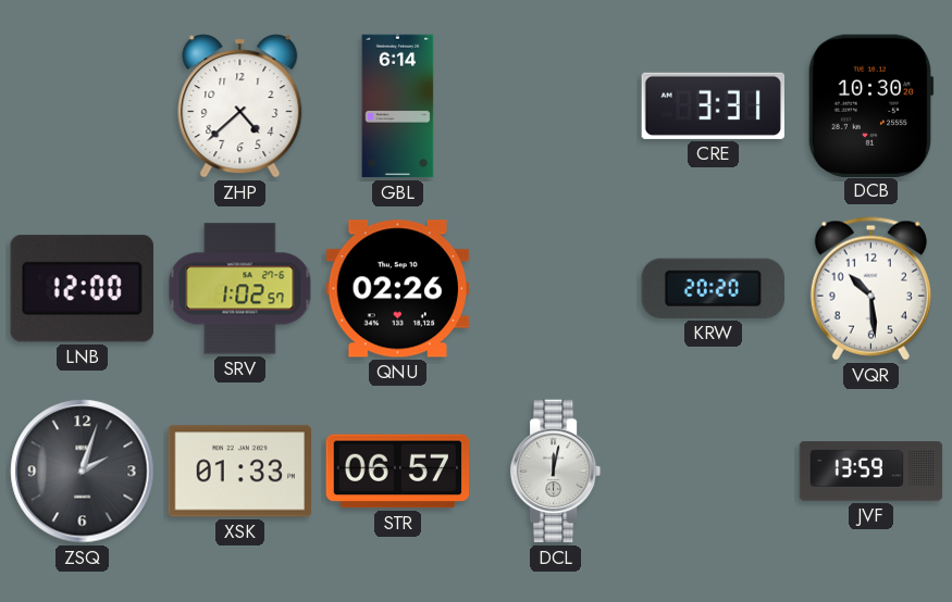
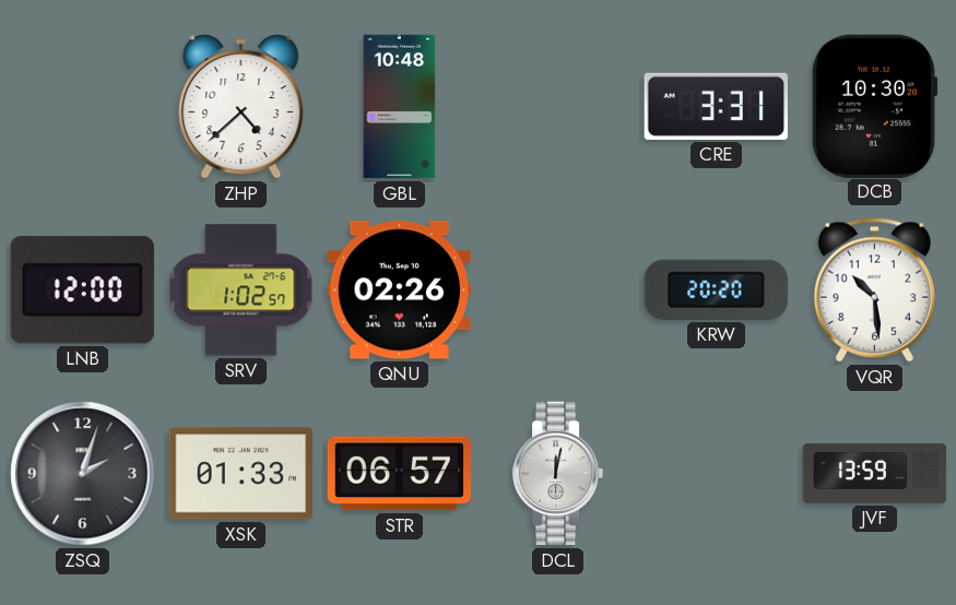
GBL: 6:14 -> 10:48 (400, 107)
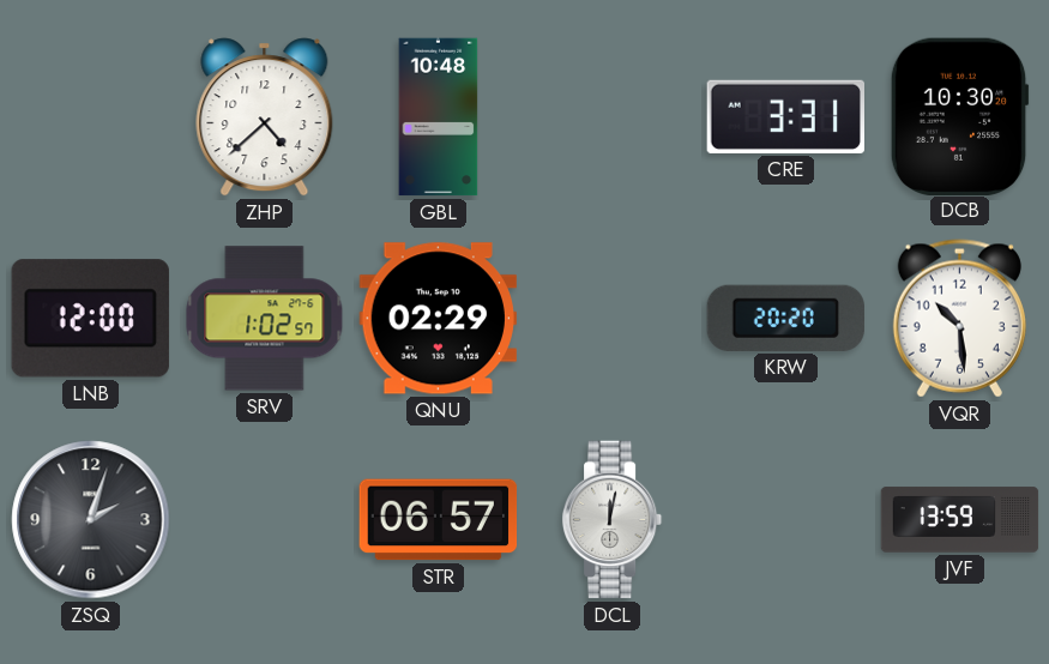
QNU: 02:26 -> 02:29 (438, 319)
XSK: 01:33 -> none (240, 474)
